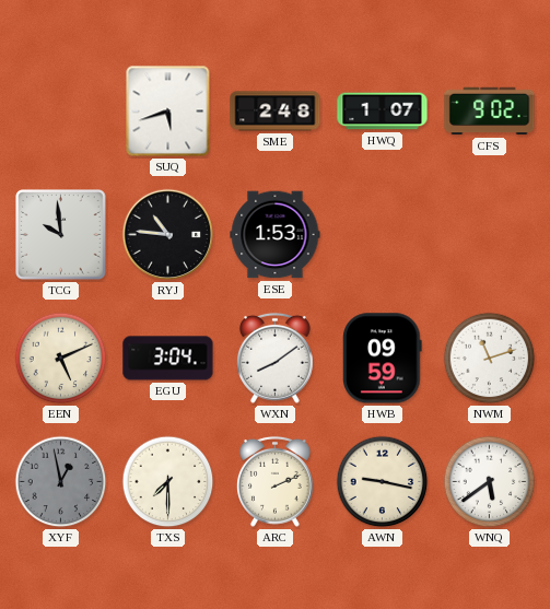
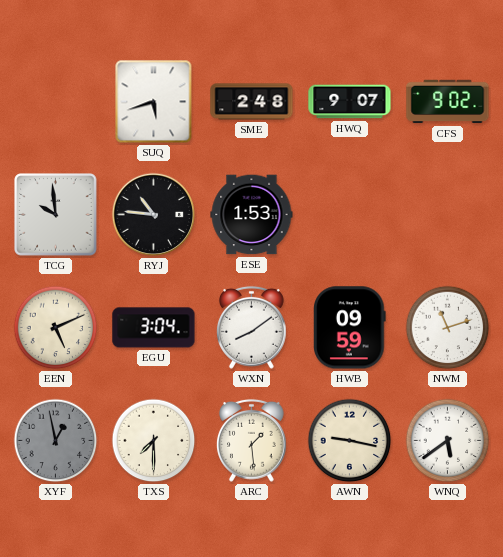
HWQ: 1:07 -> 9:07 (350, 102)
ARC: 2:11 -> 1:29 (251, 440)
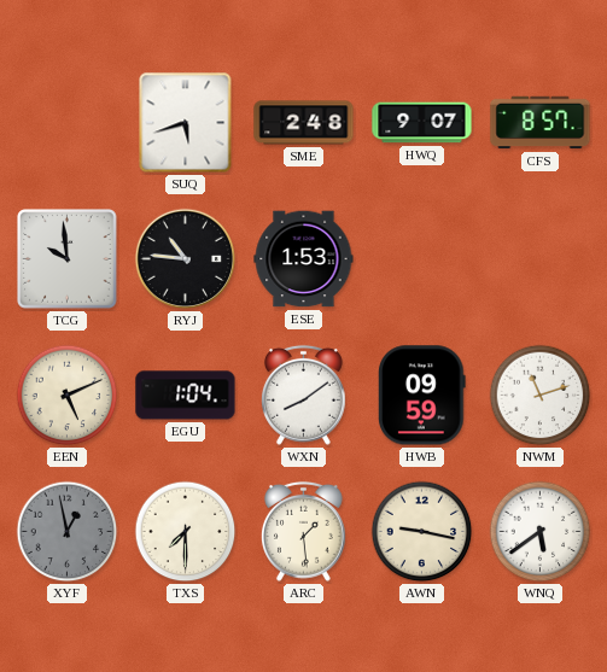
CFS: 9:02 -> 8:57 (541, 123)
EGU: 3:04 -> 1:04 (186, 396)
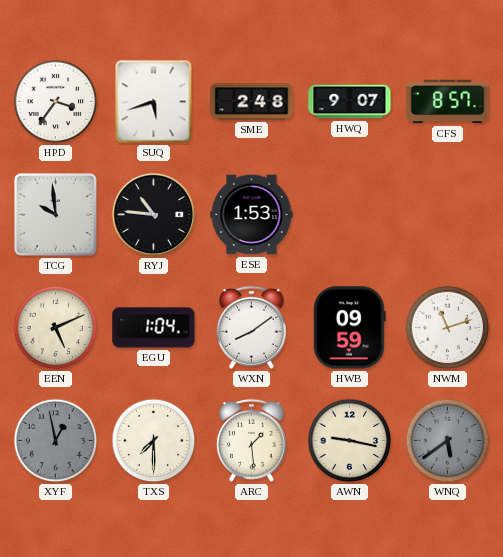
HPD: none -> 3:36 (56, 102)
WNQ dial: white -> grey (448, 441)
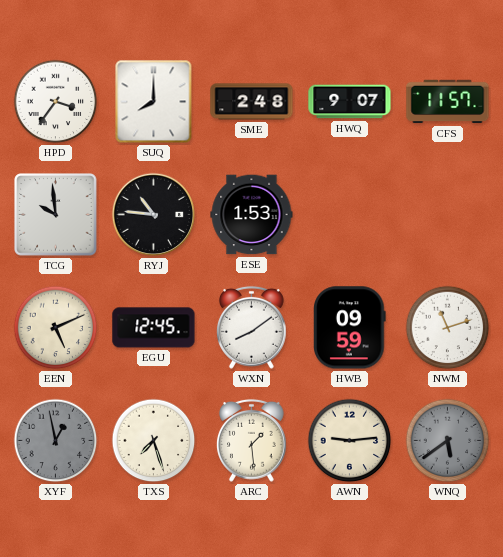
SUQ: 5:42 -> 8:00 (154, 102)
CFS: 8:57 -> 11:57 (448, 102)
EGU: 1:04 -> 12:45 (154, 328)
TXS: 7:30 -> 7:27 (154, 441)
AWN: 9:17 -> 9:14 (350, 441)
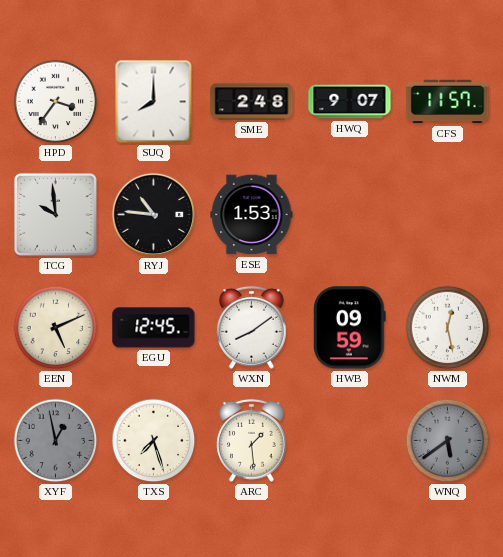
NWM: 11:12 -> 12:28 (448, 328)
AWN: 9:14 -> none (350, 441)
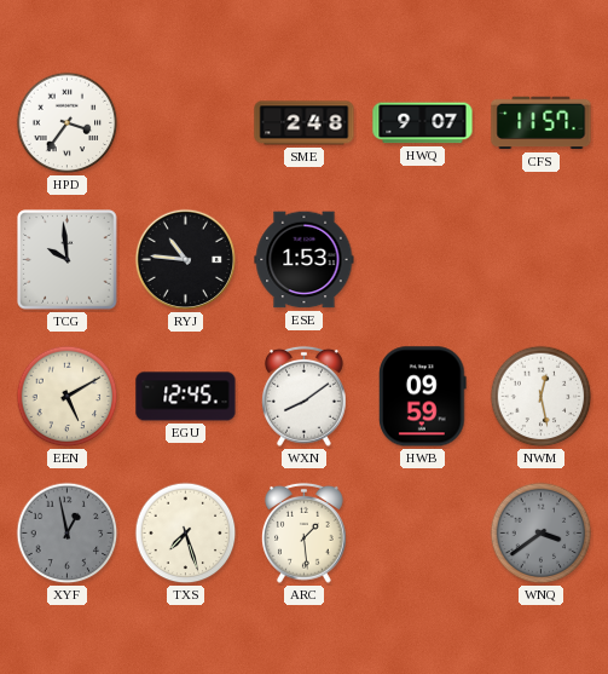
SUQ: 8:00 -> none (154, 102)
EEN: 5:11 -> 5:10 (68, 397)
WNQ: 5:39 -> 3:39 (542, 534)
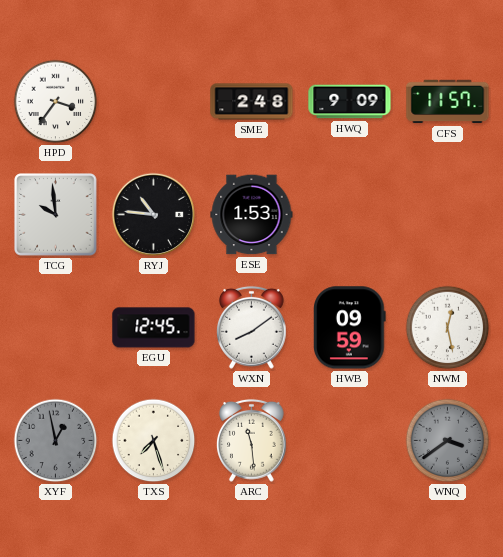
HWQ: 9:07 -> 9:09 (350, 102)
EEN: 5:10 -> none (68, 397)
ARC: 1:29 -> 11:29 (251, 440)
